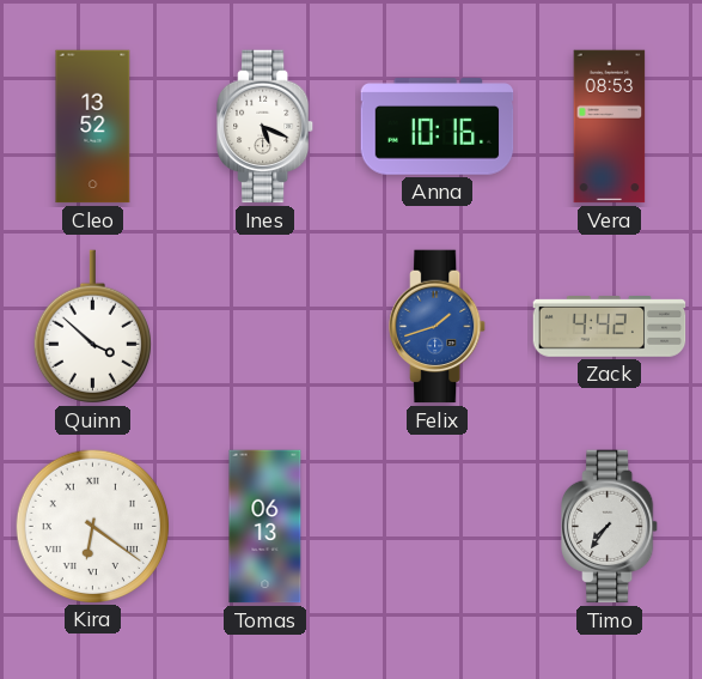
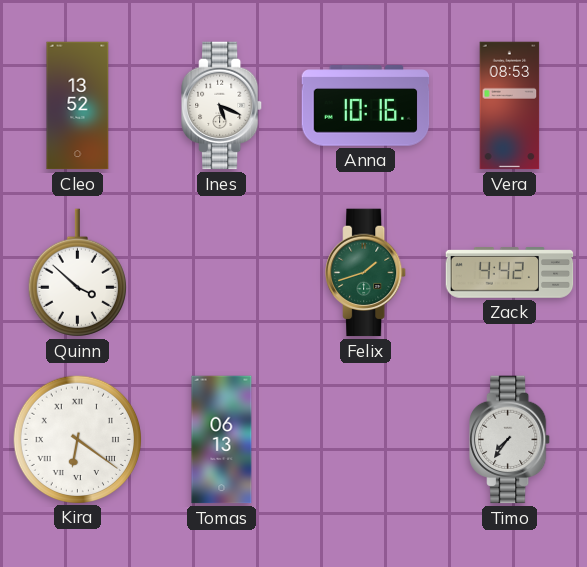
Felix dial: blue -> green (366, 273)
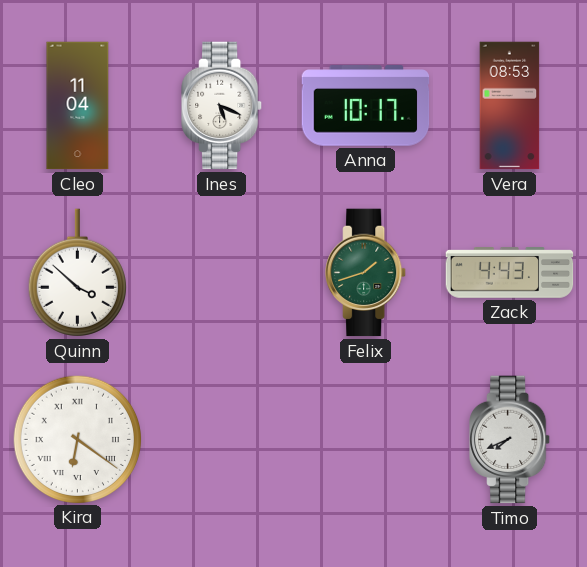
Cleo: 13:52 -> 11:04 (78, 106)
Anna: 10:16 -> 10:17 (366, 106)
Zack: 4:42 -> 4:43 (510, 273)
Tomas: 06:13 -> none (222, 440)
Timo: 7:36 -> 7:41 (510, 440)
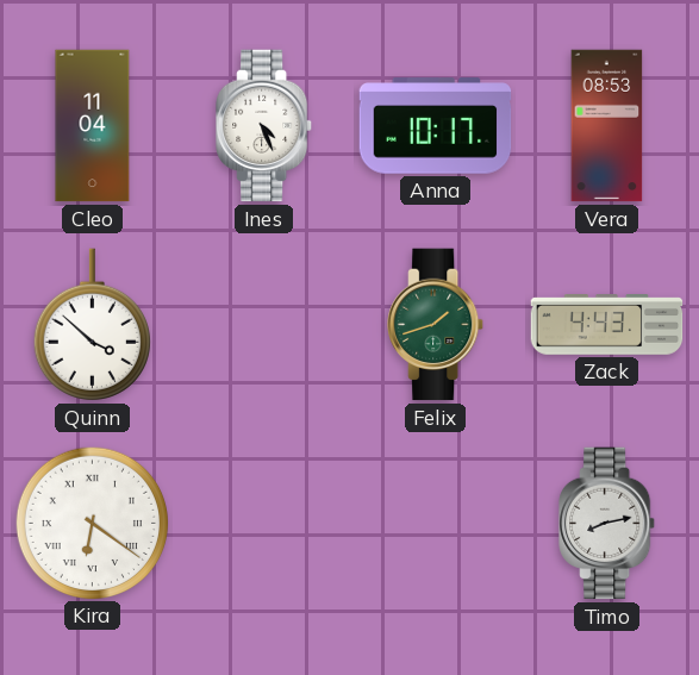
Ines: 5:19 -> 4:26 (264, 126)
Timo: 7:41 -> 8:13 (607, 524)
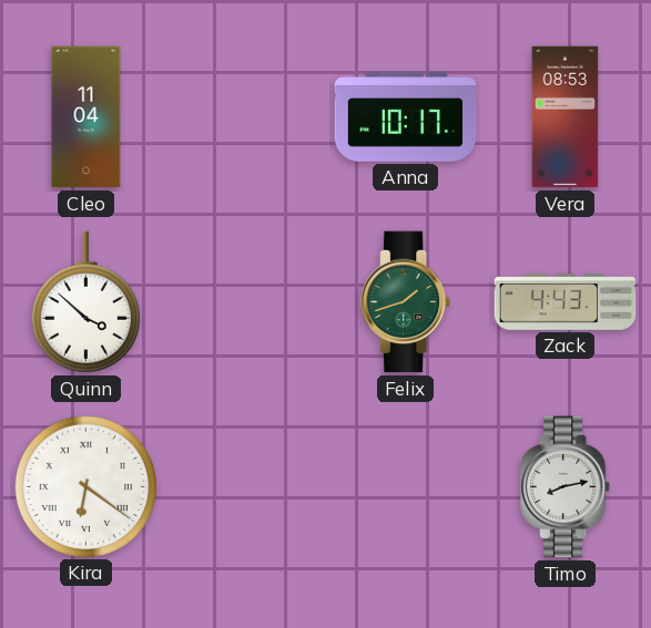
Ines: 4:26 -> none (264, 126)
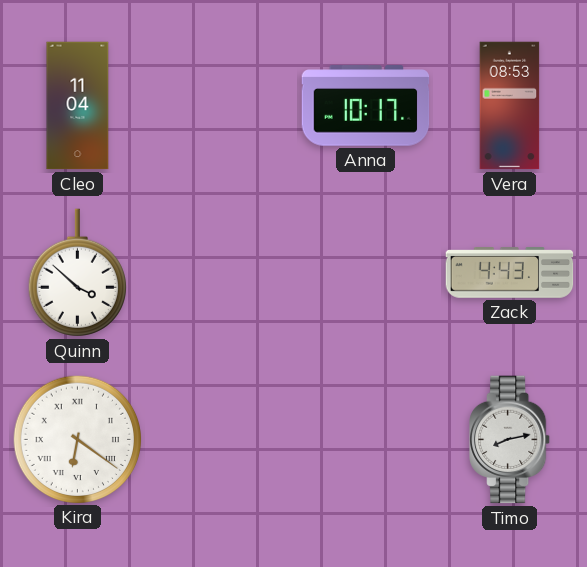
Felix: 1:42 -> none (406, 302)
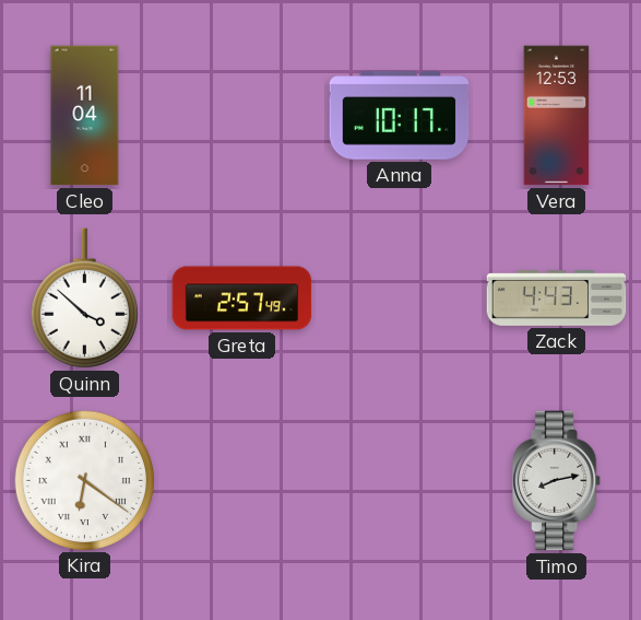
Vera: 08:53 -> 12:53 (557, 116)
Greta: none -> 2:57 (242, 299)
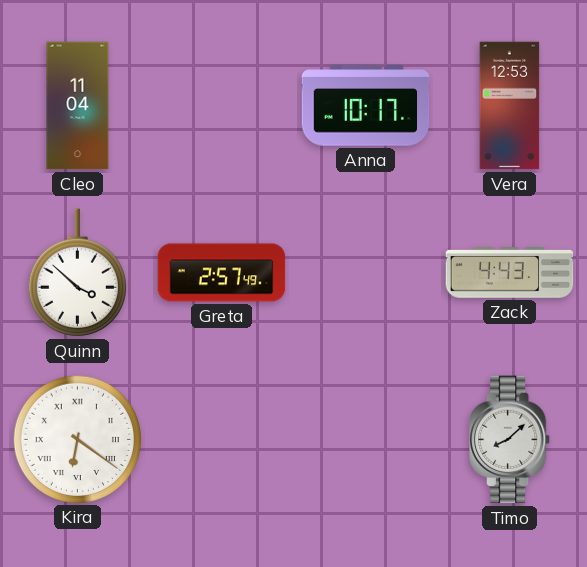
Timo: 8:13 -> 8:08 (510, 440)
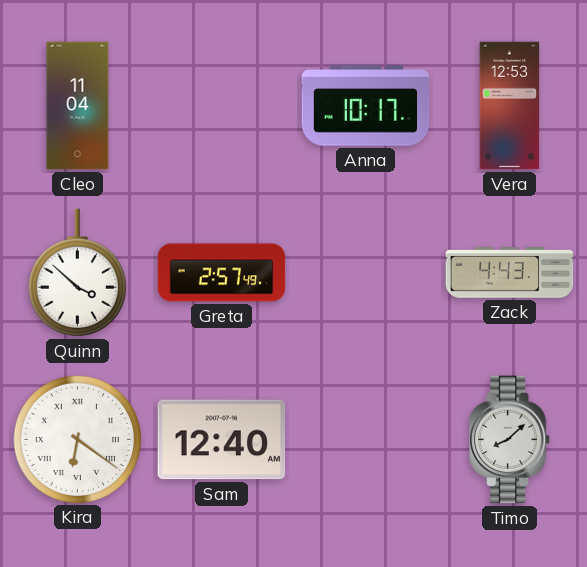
Sam: none -> 12:40 (222, 440)
